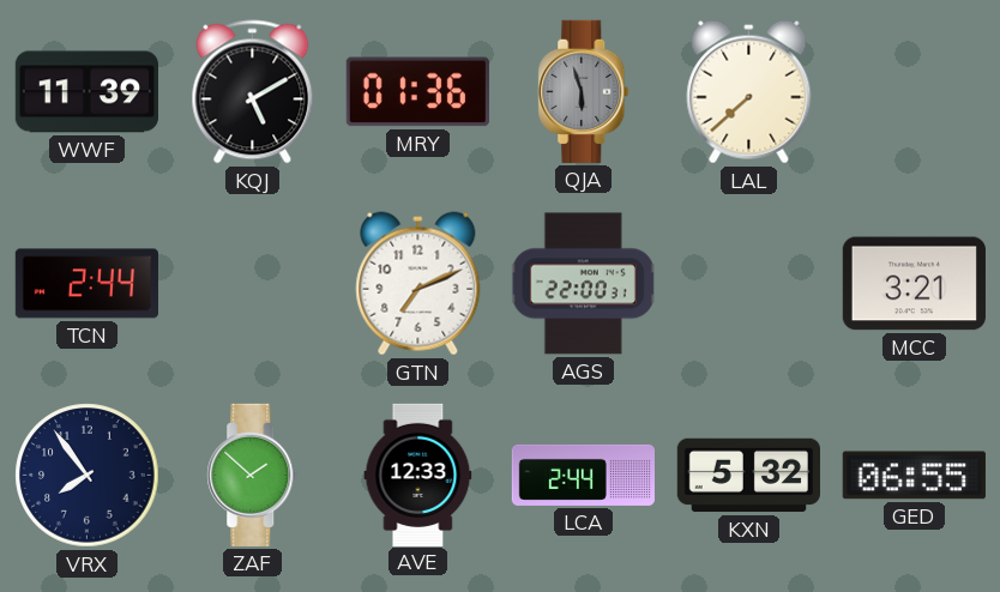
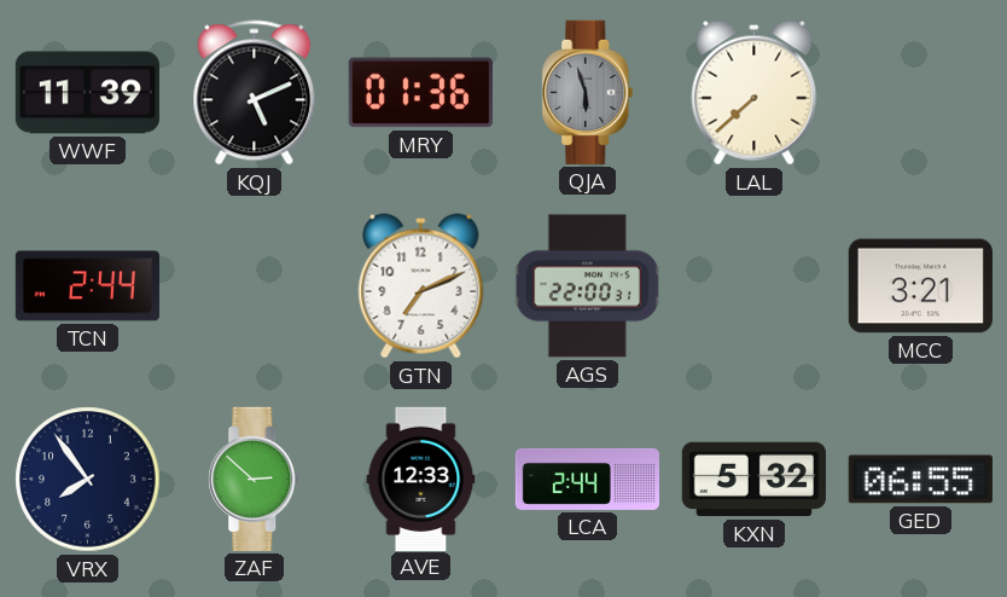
KQJ: 5:10 -> 5:11 (255, 93)
ZAF: 1:52 -> 2:52 (255, 479)
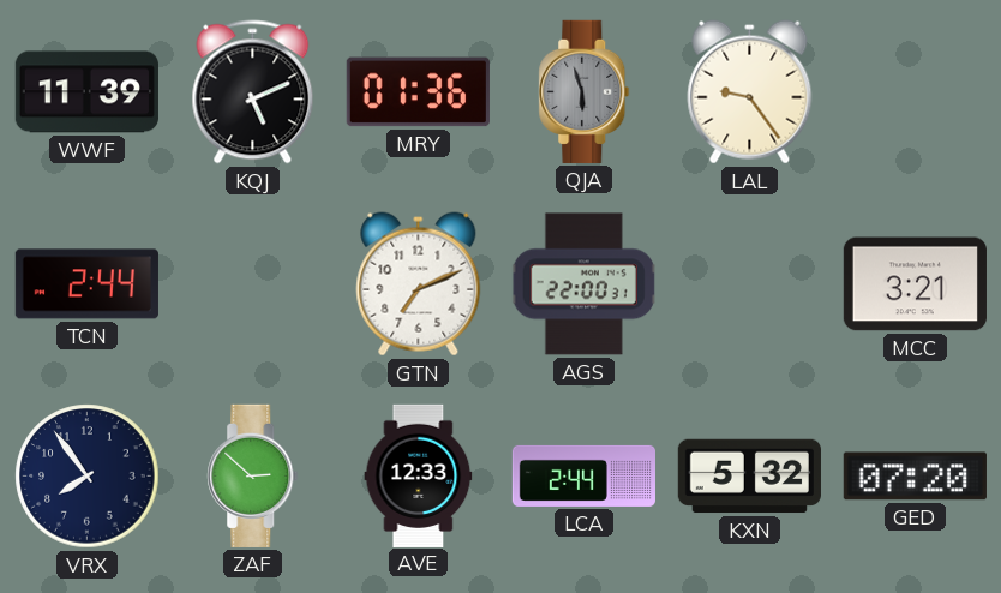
LAL: 7:38 -> 9:24 (750, 92)
GED: 06:55 -> 07:20 (915, 477)
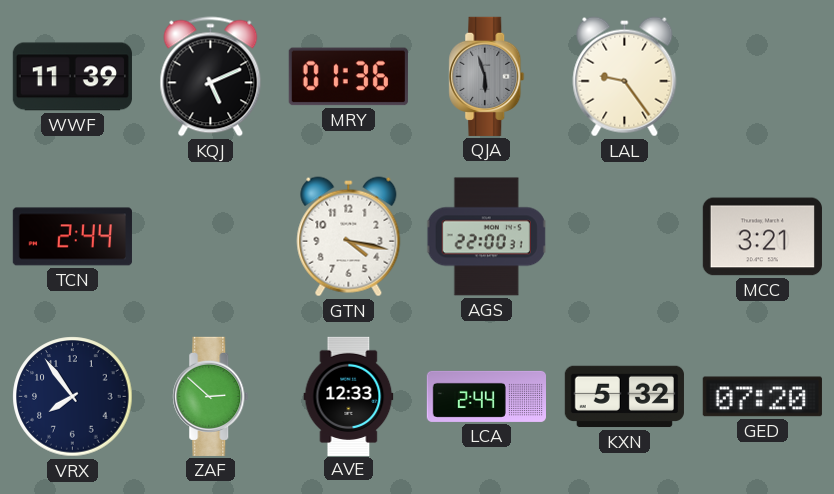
GTN: 7:11 -> 4:17 (349, 237)
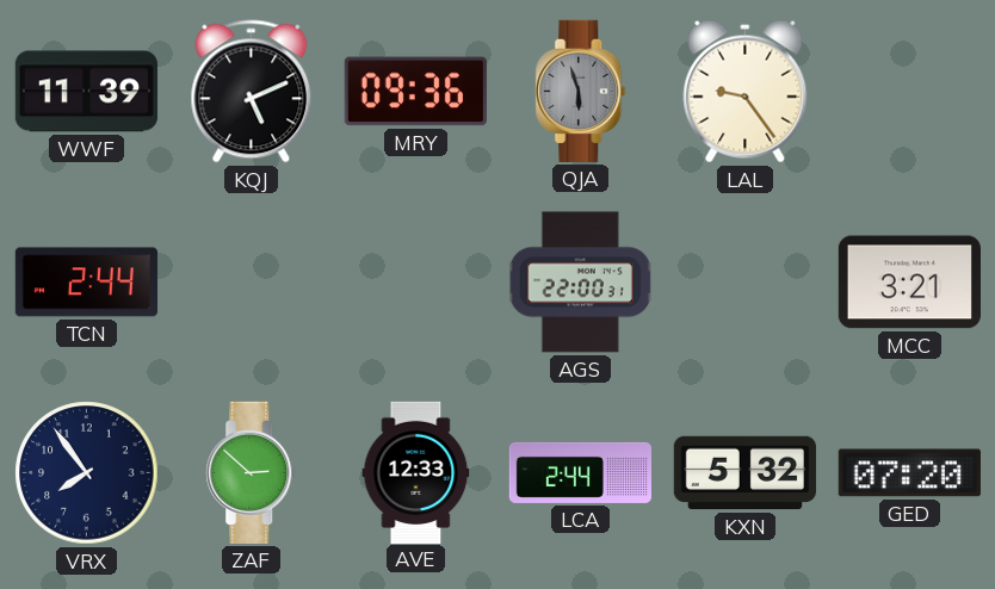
MRY: 01:36 -> 09:36 (415, 92)
GTN: 4:17 -> none (349, 237)
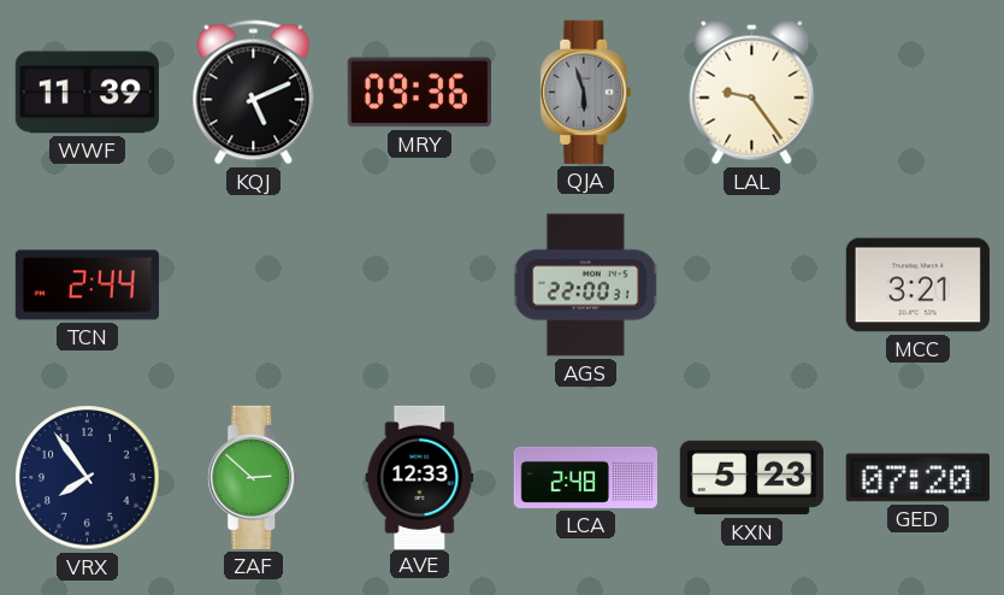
LCA: 2:44 -> 2:48 (585, 477)
KXN: 5:32 -> 5:23 (751, 478)
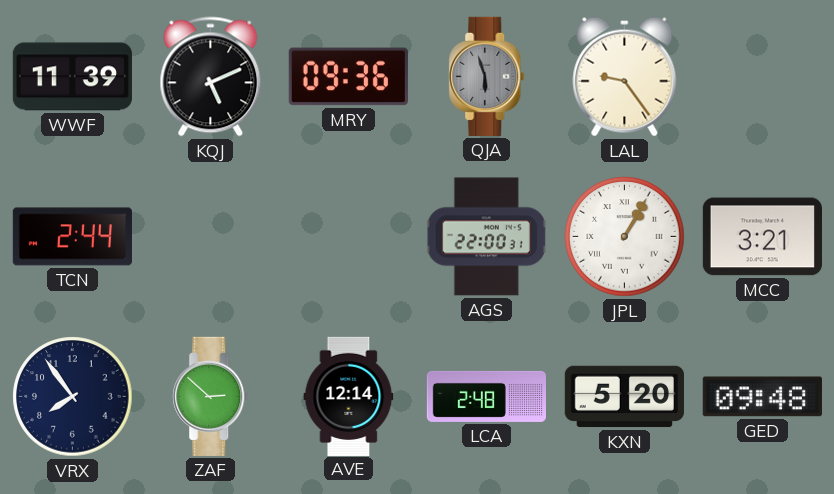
JPL: none -> 1:05 (625, 237)
AVE: 12:33 -> 12:14 (349, 396)
KXN: 5:23 -> 5:20 (624, 397)
GED: 07:20 -> 09:48 (762, 397)
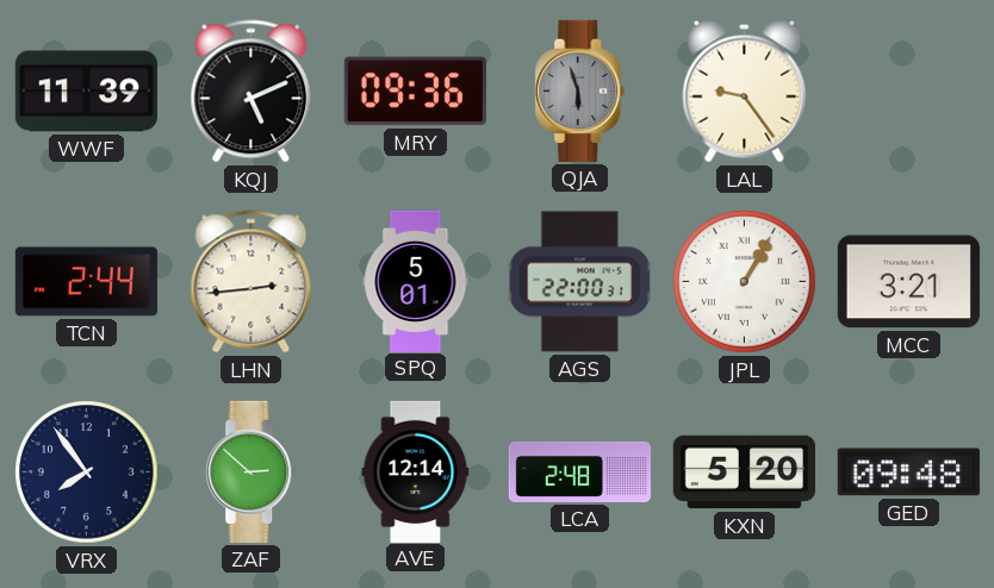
LHN: none -> 2:44 (251, 282)
SPQ: none -> 5:01 (416, 281)
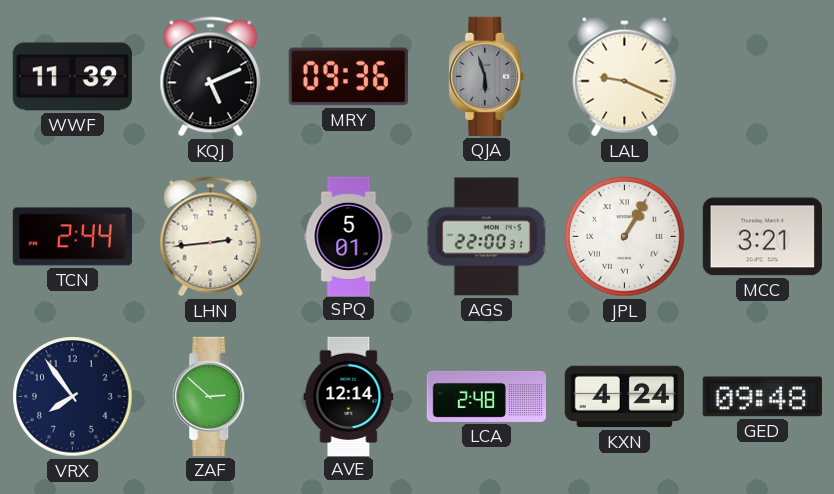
LAL: 9:24 -> 9:19 (625, 77)
KXN: 5:20 -> 4:24 (624, 397)
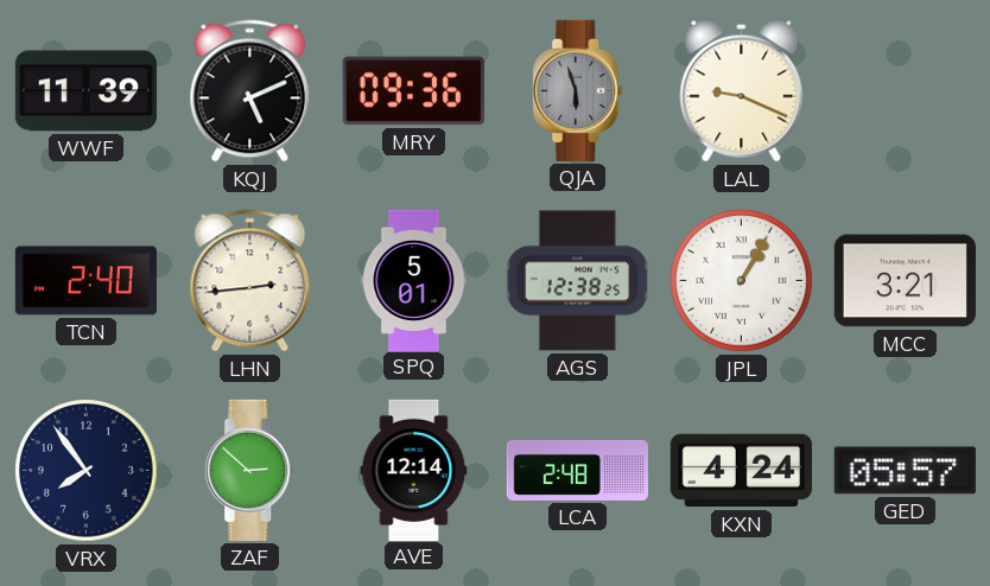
TCN: 2:44 -> 2:40 (85, 281)
AGS: 22:00 -> 12:38 (578, 281)
GED: 09:48 -> 05:57 (905, 471)
